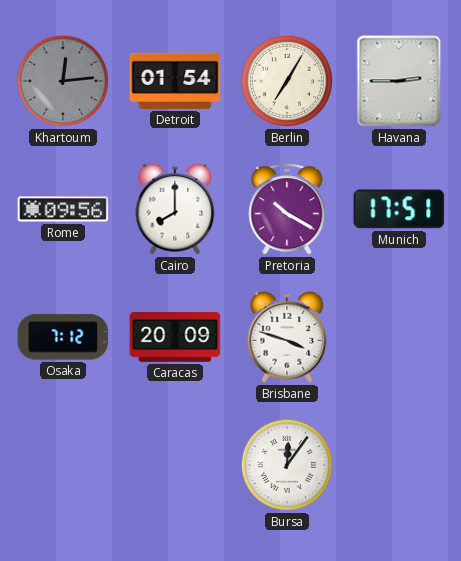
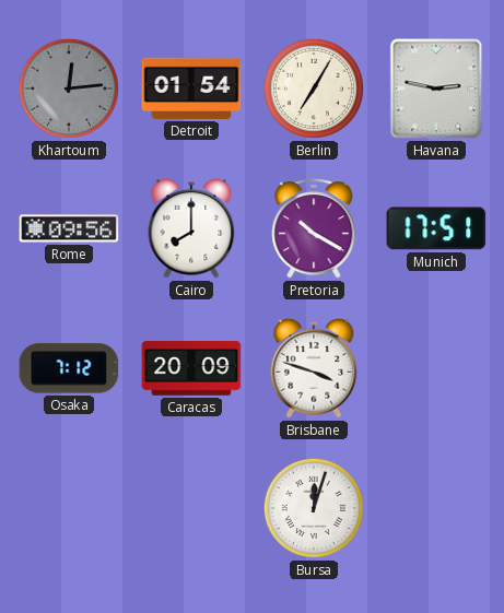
Havana: 2:45 -> 2:47 (436, 89)
Bursa: 12:06 -> 12:03 (314, 508)
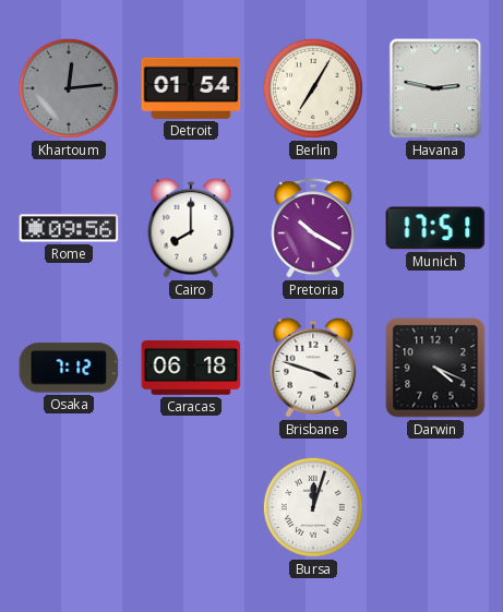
Caracas: 20:09 -> 06:18 (191, 368)
Darwin: none -> 4:19 (435, 368)
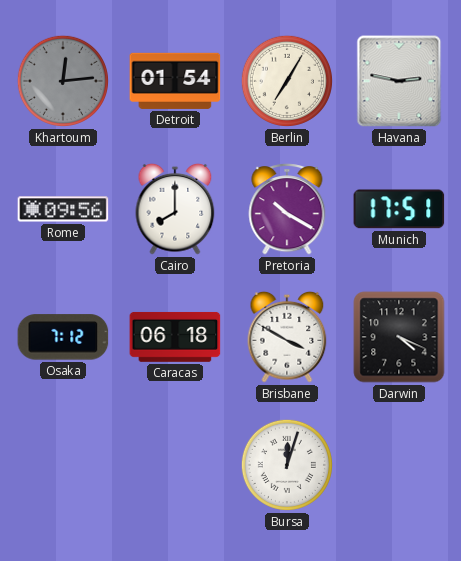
Brisbane: 3:48 -> 3:50 (287, 337)
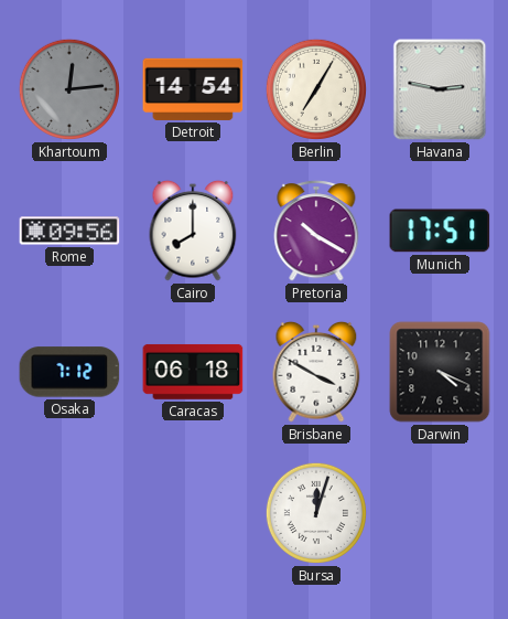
Detroit: 01:54 -> 14:54 (193, 89)
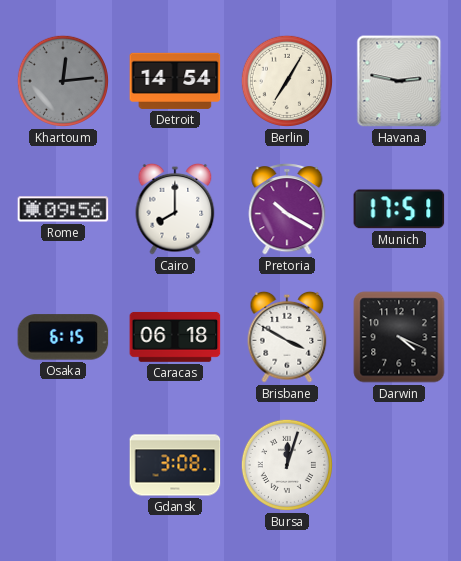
Osaka: 7:12 -> 6:15 (63, 337)
Gdansk: none -> 3:08 (175, 465)
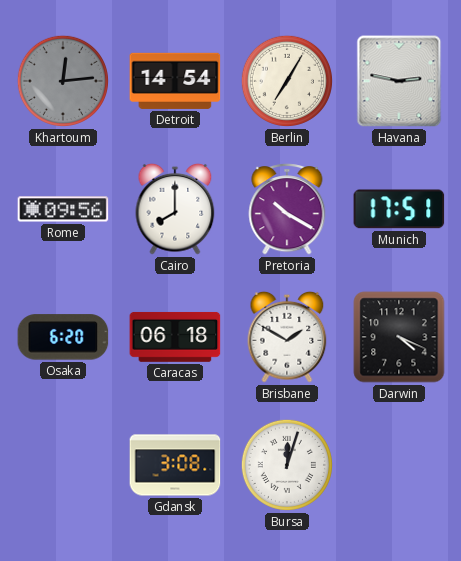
Osaka: 6:15 -> 6:20 (63, 337)
Brisbane: 3:50 -> 1:50 (287, 337)
